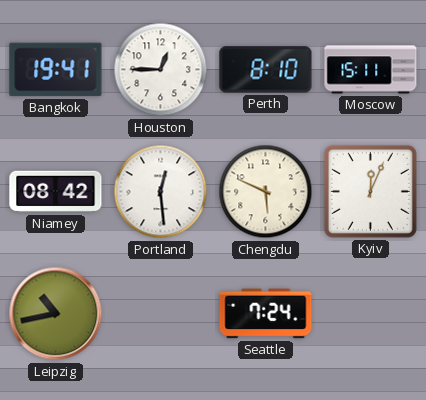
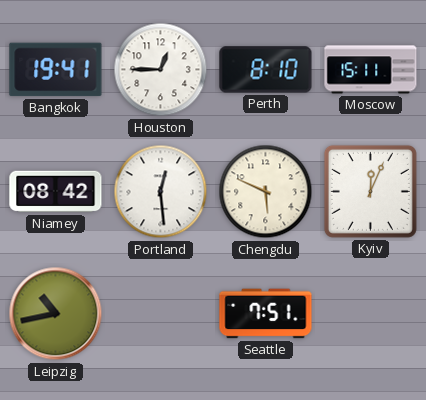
Seattle: 7:24 -> 7:51 (266, 314)
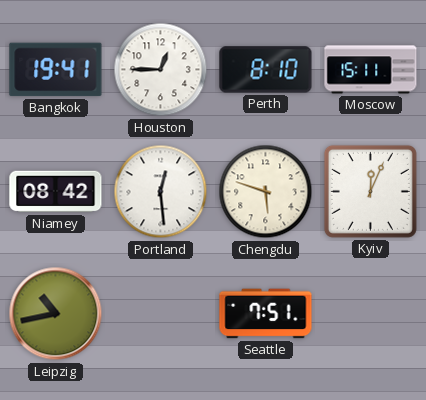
Chengdu: 5:49 -> 5:48 (266, 192)
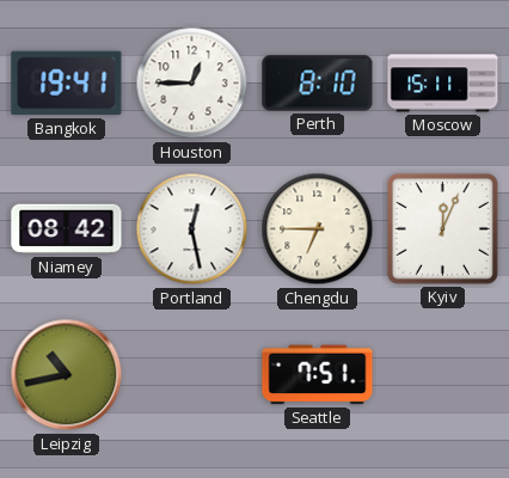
Portland: 12:29 -> 12:28 (192, 229)
Chengdu: 5:48 -> 6:45 (318, 229)
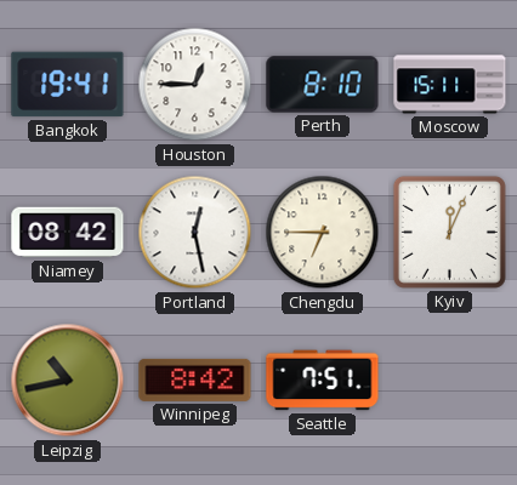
Winnipeg: none -> 8:42 (195, 380)
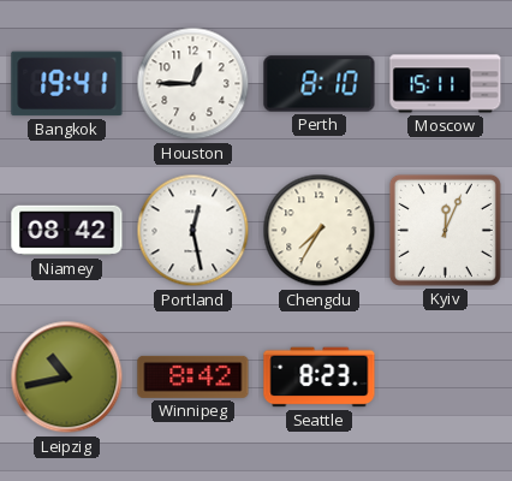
Chengdu: 6:45 -> 7:35 (320, 231)
Seattle: 7:51 -> 8:23 (320, 378)
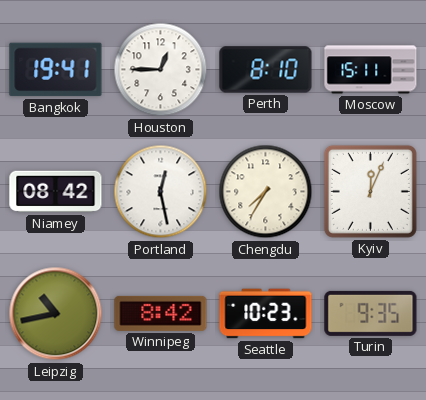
Seattle: 8:23 -> 10:23 (266, 314)
Turin: none -> 9:35 (371, 313)
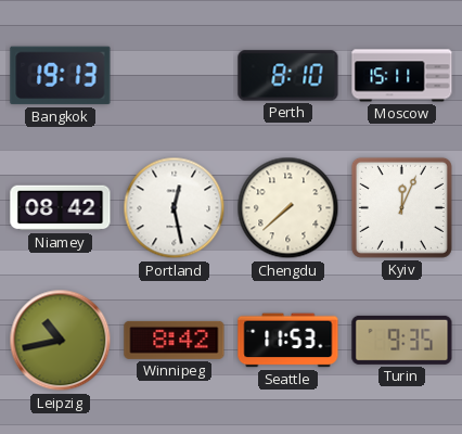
Bangkok: 19:41 -> 19:13 (61, 76)
Houston: 12:45 -> none (161, 70)
Chengdu: 7:35 -> 7:38 (288, 208)
Seattle: 10:23 -> 11:53 (288, 341)
